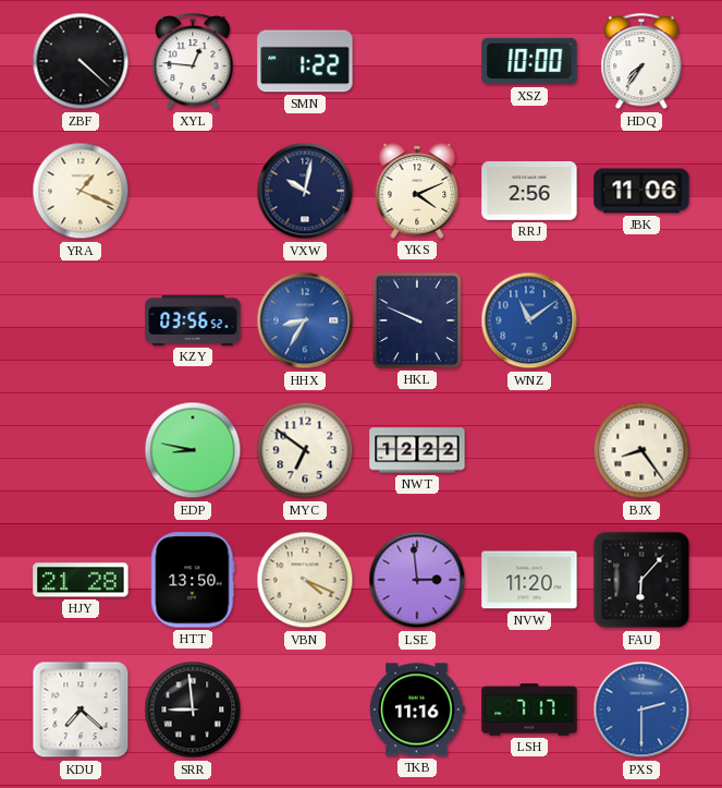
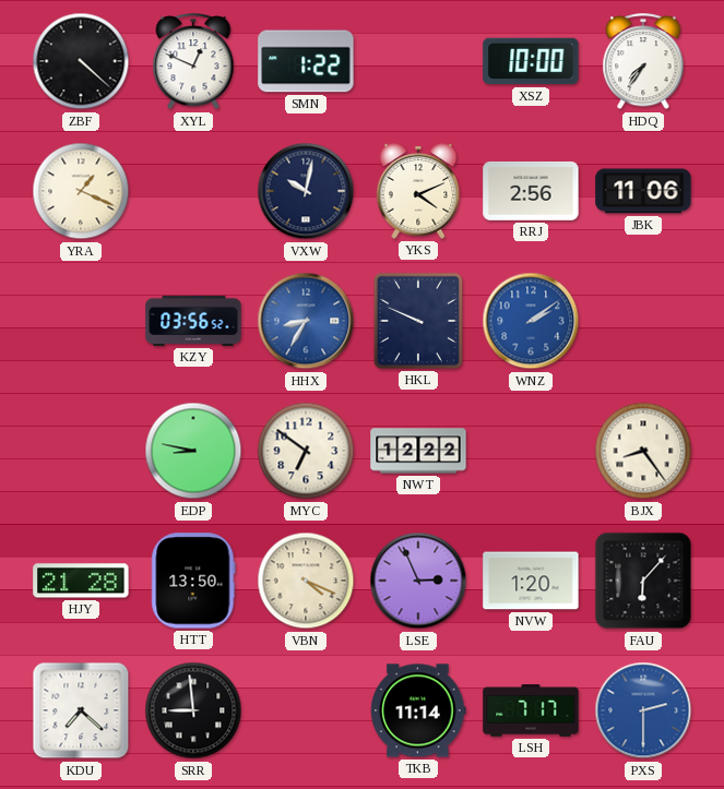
XYL: 12:46 -> 12:49 (193, 62)
WNZ: 11:09 -> 2:09 (531, 321)
LSE: 2:59 -> 2:56 (418, 581)
NVW: 11:20 -> 1:20 (531, 581)
TKB: 11:16 -> 11:14 (418, 710)
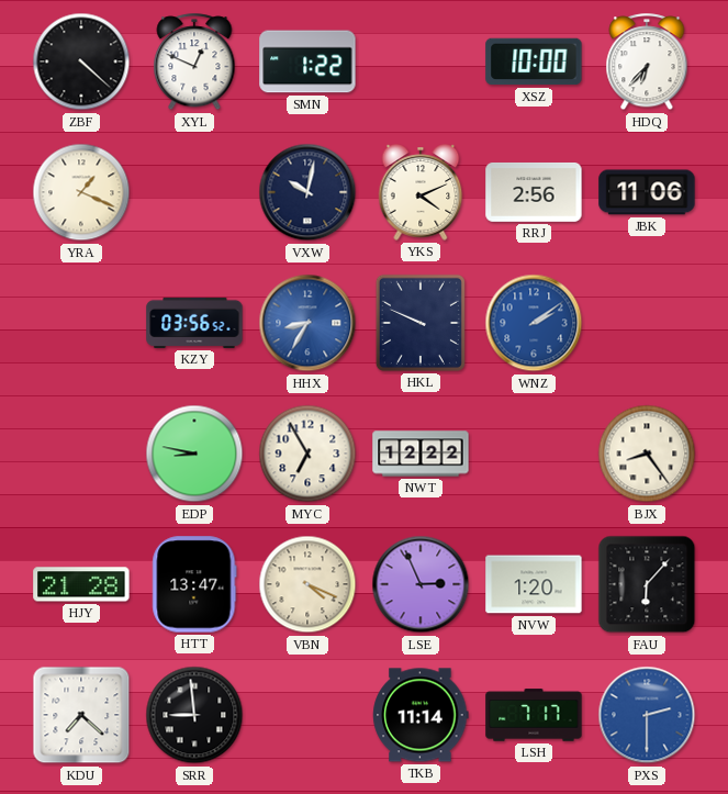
HDQ: 7:36 -> 6:37 (647, 63)
MYC: 6:51 -> 6:55 (307, 454)
HTT: 13:50 -> 13:47 (194, 584)
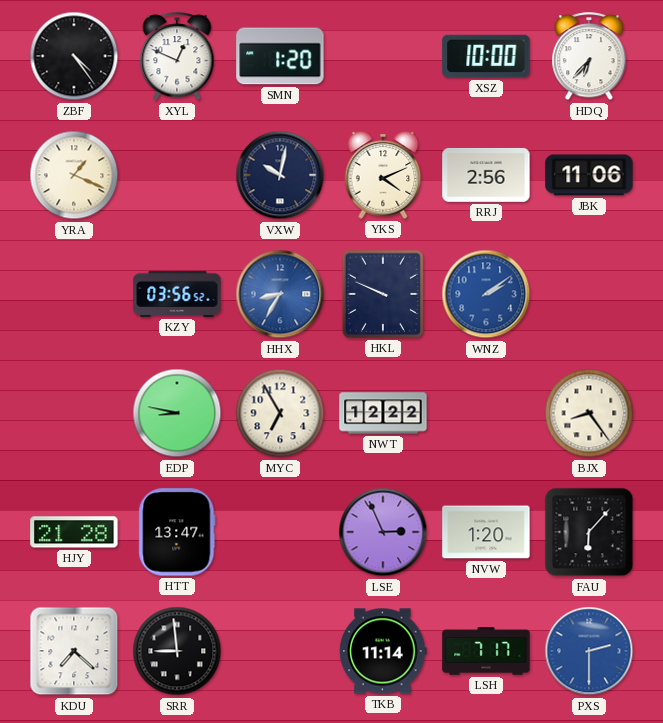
ZBF: 4:22 -> 4:24 (74, 56)
SMN: 1:22 -> 1:20 (280, 56)
VBN: 4:19 -> none (307, 584)
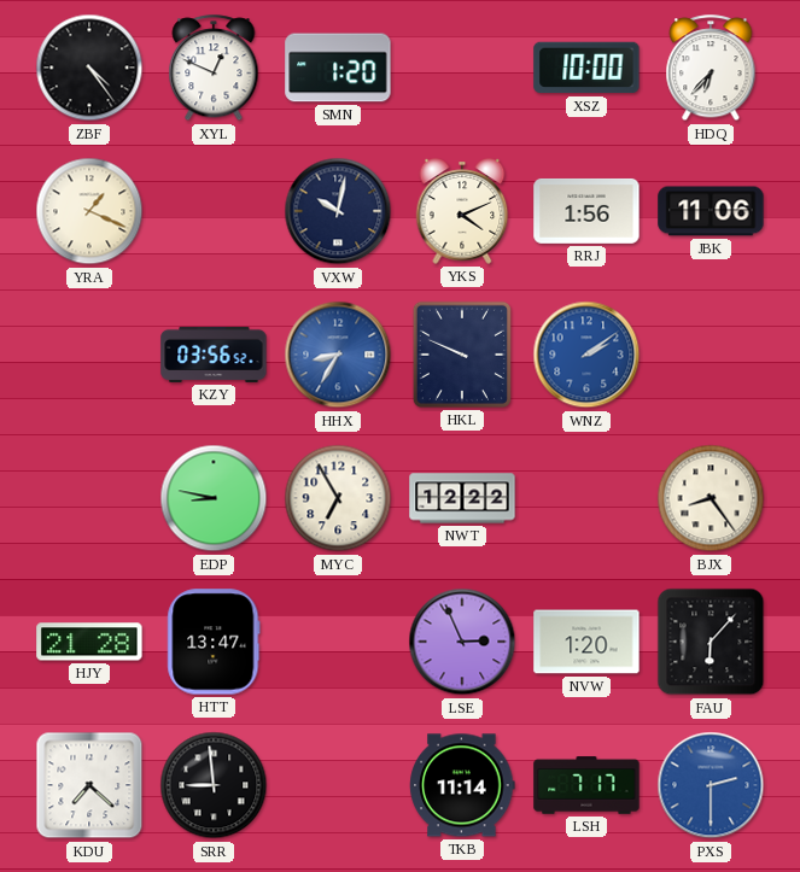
RRJ: 2:56 -> 1:56 (586, 211)
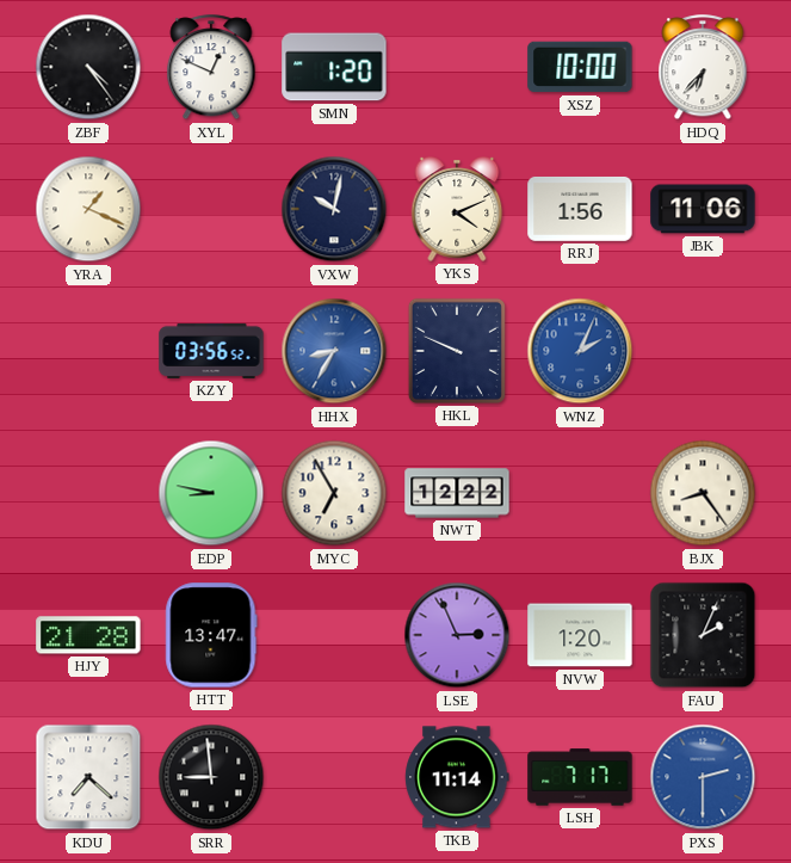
WNZ: 2:09 -> 2:04 (580, 351)
FAU: 6:07 -> 2:04 (703, 635)
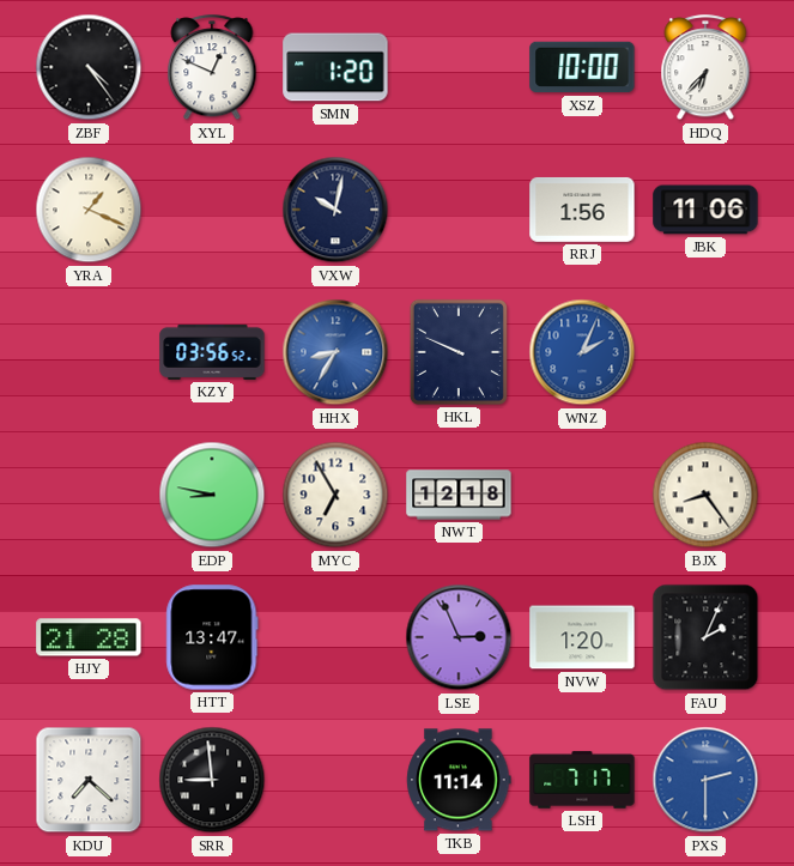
YKS: 4:11 -> none (457, 209)
NWT: 12:22 -> 12:18 (459, 495)
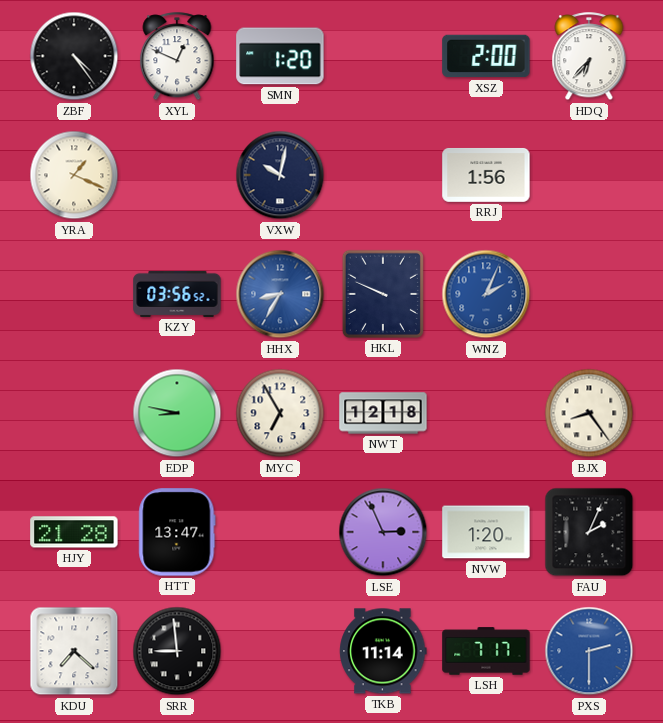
XSZ: 10:00 -> 2:00 (486, 56)
JBK: 11:06 -> none (705, 210)
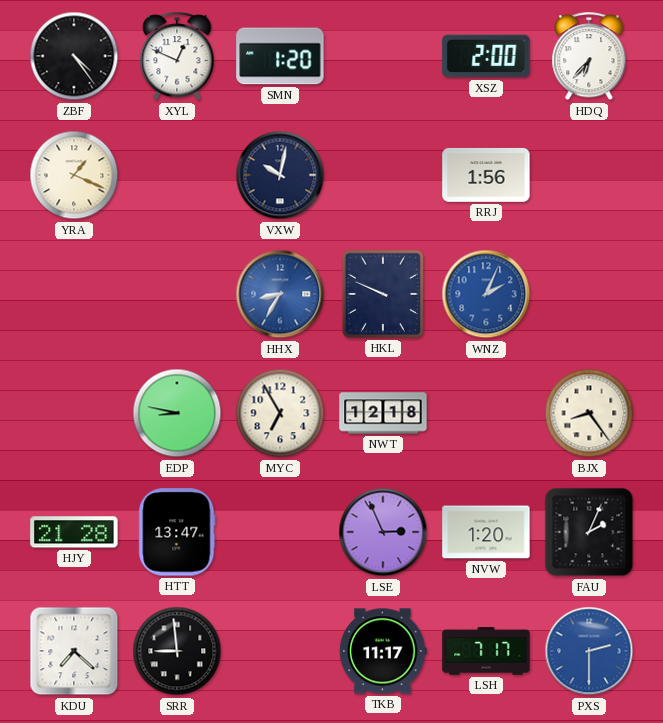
KZY: 03:56 -> none (177, 294)
TKB: 11:14 -> 11:17 (383, 651)
